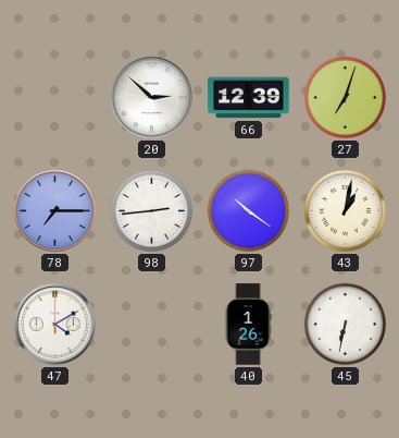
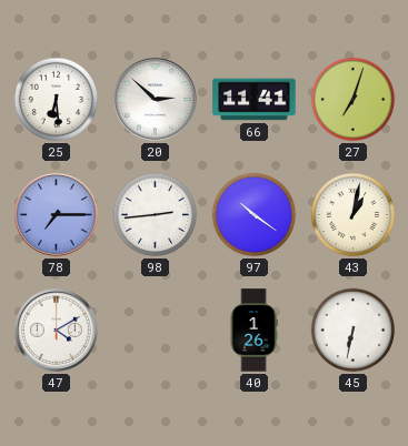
25: none -> 6:29 (57, 100)
66: 12:39 -> 11:41 (255, 100)
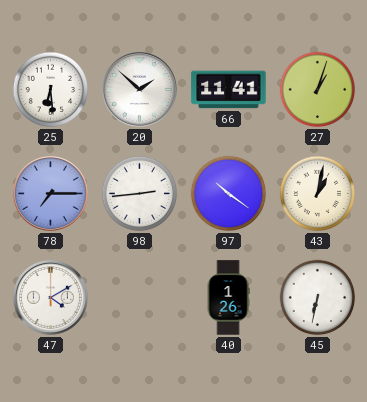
20: 2:52 -> 1:52 (139, 89)
27: 7:03 -> 1:03 (318, 90)
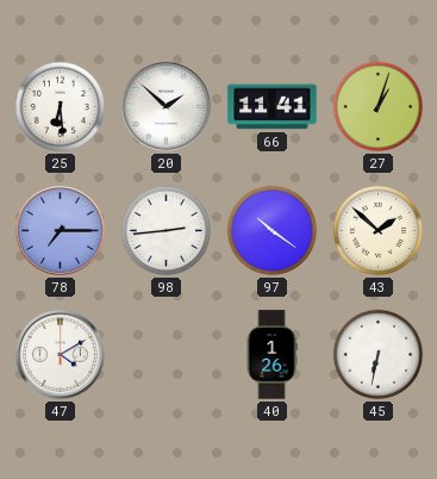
43: 1:02 -> 1:52 (379, 231)
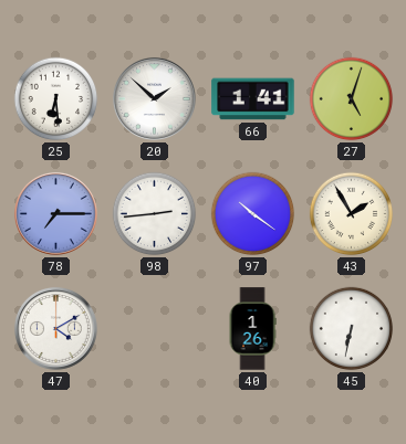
66: 11:41 -> 1:41 (253, 99)
27: 1:03 -> 5:03 (352, 99)
43: 1:52 -> 1:55 (352, 214)
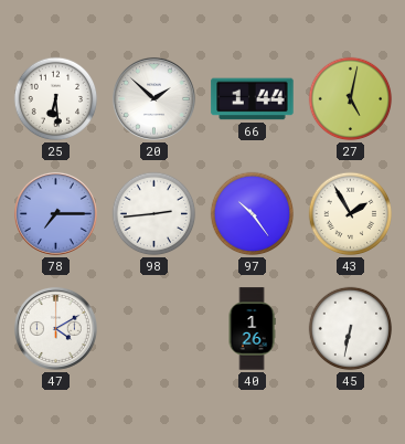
66: 1:41 -> 1:44 (253, 99)
27: 5:03 -> 5:02 (351, 99)
97: 10:21 -> 10:24 (253, 214)
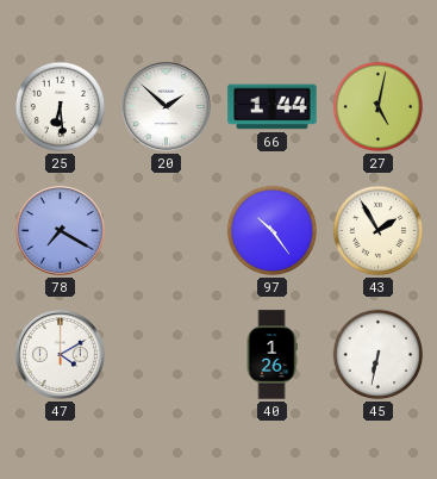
78: 7:15 -> 7:20 (60, 230)
98: 2:44 -> none (154, 214)
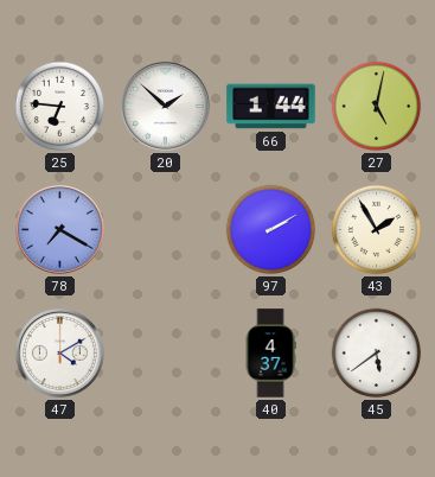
25: 6:29 -> 6:46 (60, 107)
97: 10:24 -> 2:10 (271, 230)
40: 1:26 -> 4:37 (270, 354)
45: 6:32 -> 5:39 (377, 354)
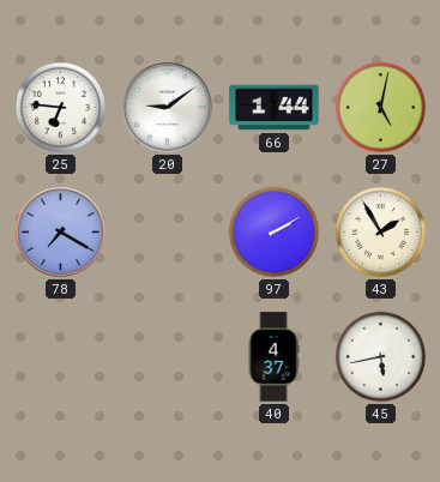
20: 1:52 -> 9:09 (167, 107)
47: 4:10 -> none (59, 352)
45: 5:39 -> 5:43 (381, 357)
